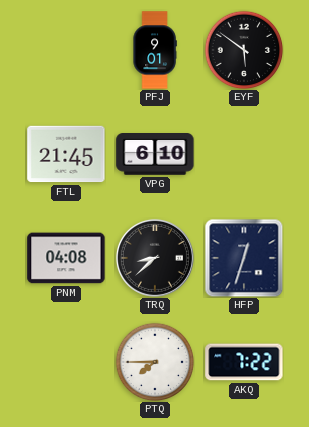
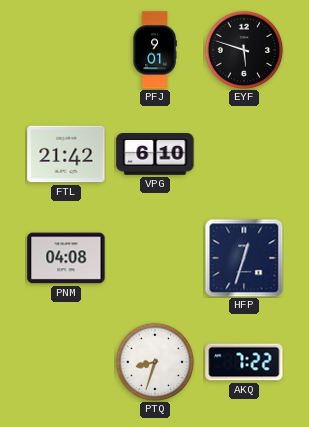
EYF: 5:51 -> 5:48 (244, 50)
FTL: 21:45 -> 21:42 (66, 154)
TRQ: 8:38 -> none (155, 258)
PTQ: 7:45 -> 8:33 (155, 362)
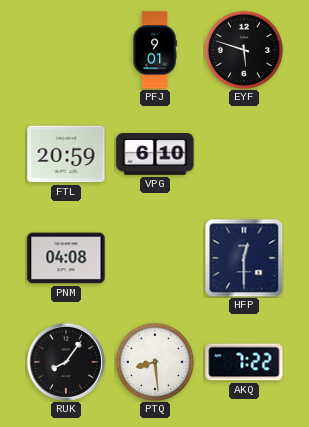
FTL: 21:42 -> 20:59 (66, 154)
HFP: 12:33 -> 12:30 (244, 258)
RUK: none -> 8:06 (66, 362)
PTQ: 8:33 -> 8:29 (155, 362)
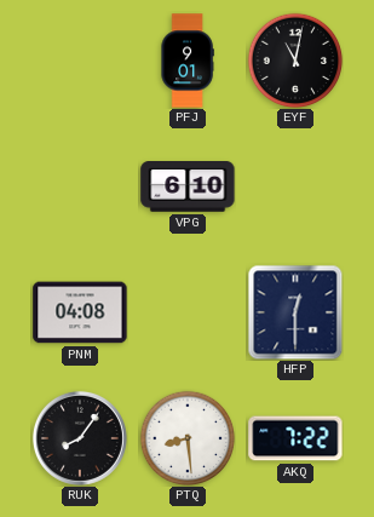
EYF: 5:48 -> 11:02 (295, 61)
FTL: 20:59 -> none (66, 154)
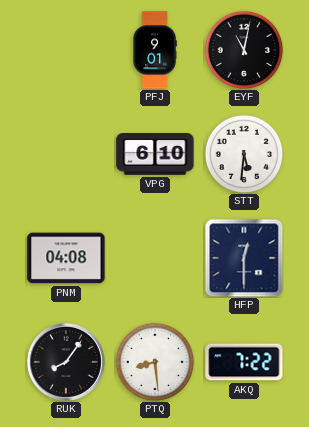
STT: none -> 5:31 (244, 154)
